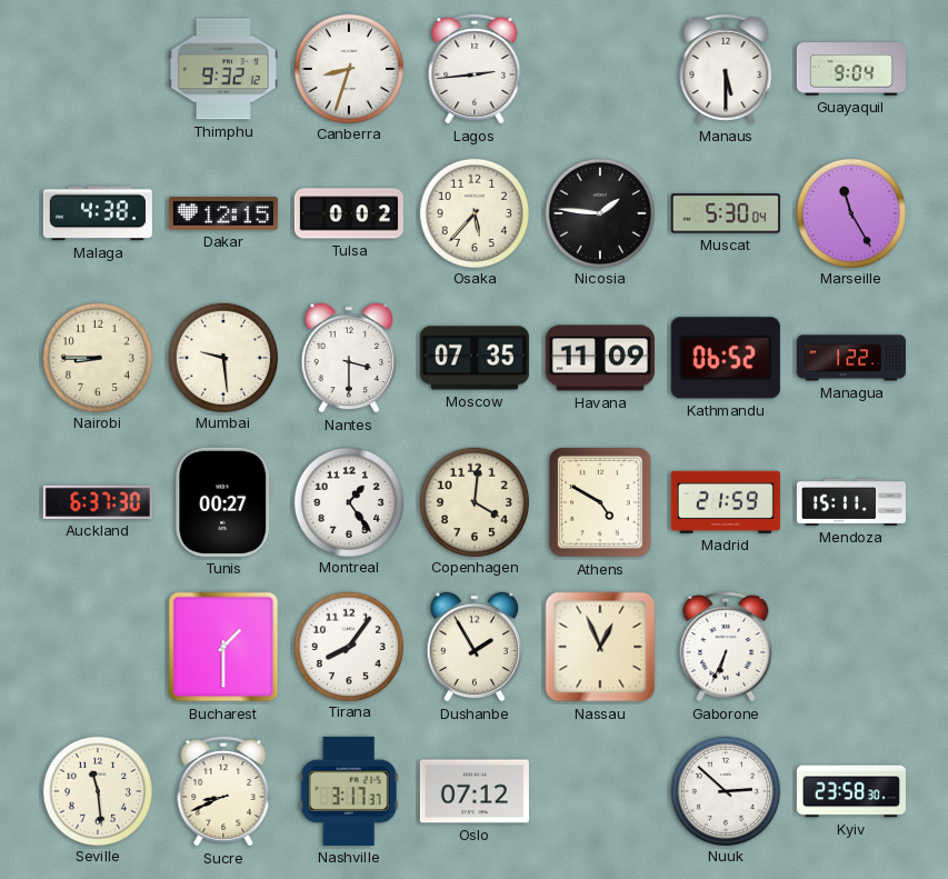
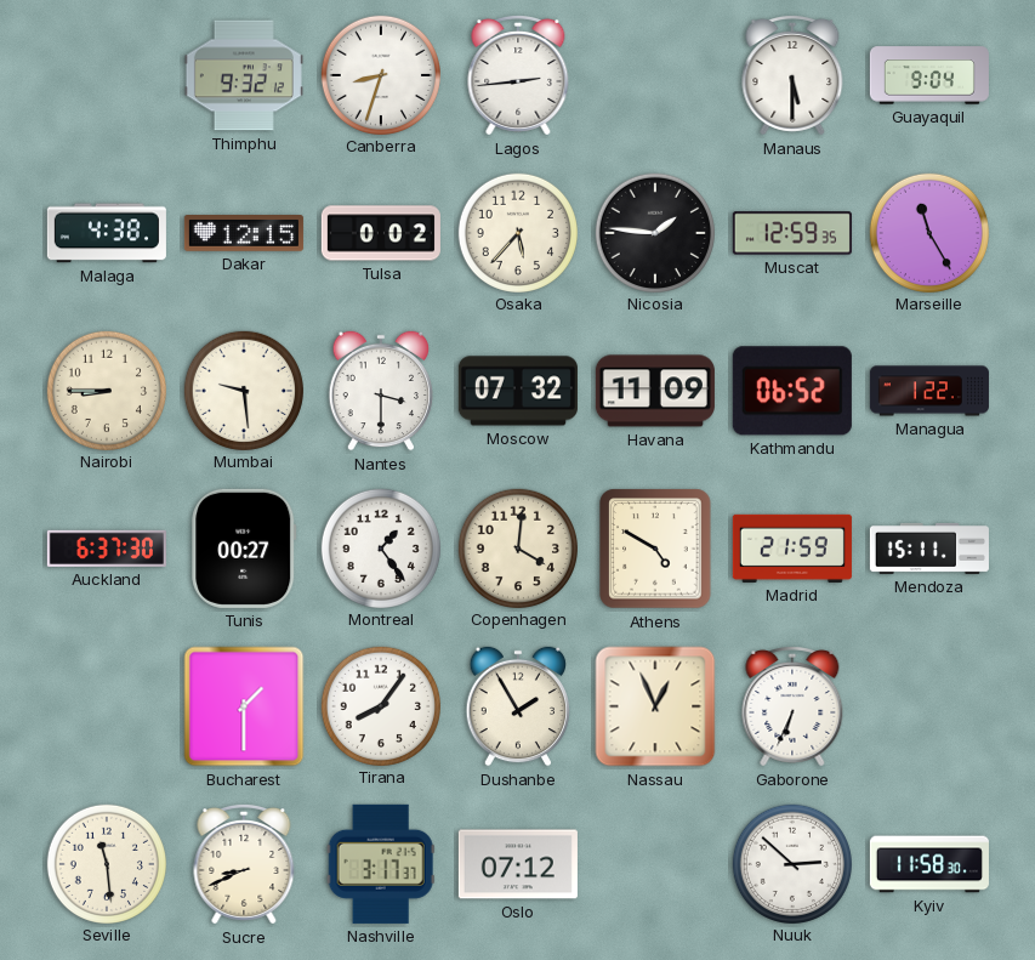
Muscat: 5:30 -> 12:59 (792, 233)
Moscow: 07:35 -> 07:32 (518, 391)
Kyiv: 23:58 -> 11:58 (929, 864)
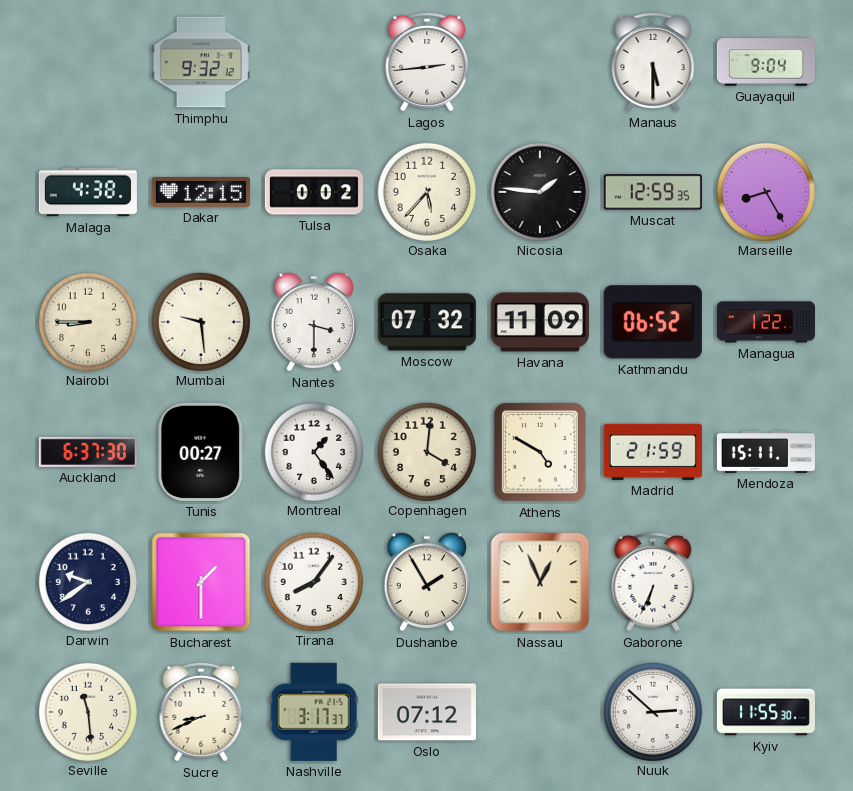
Canberra: 8:33 -> none (380, 74)
Marseille: 11:25 -> 8:25 (765, 191)
Darwin: none -> 9:39 (87, 581)
Kyiv: 11:58 -> 11:55 (766, 712)
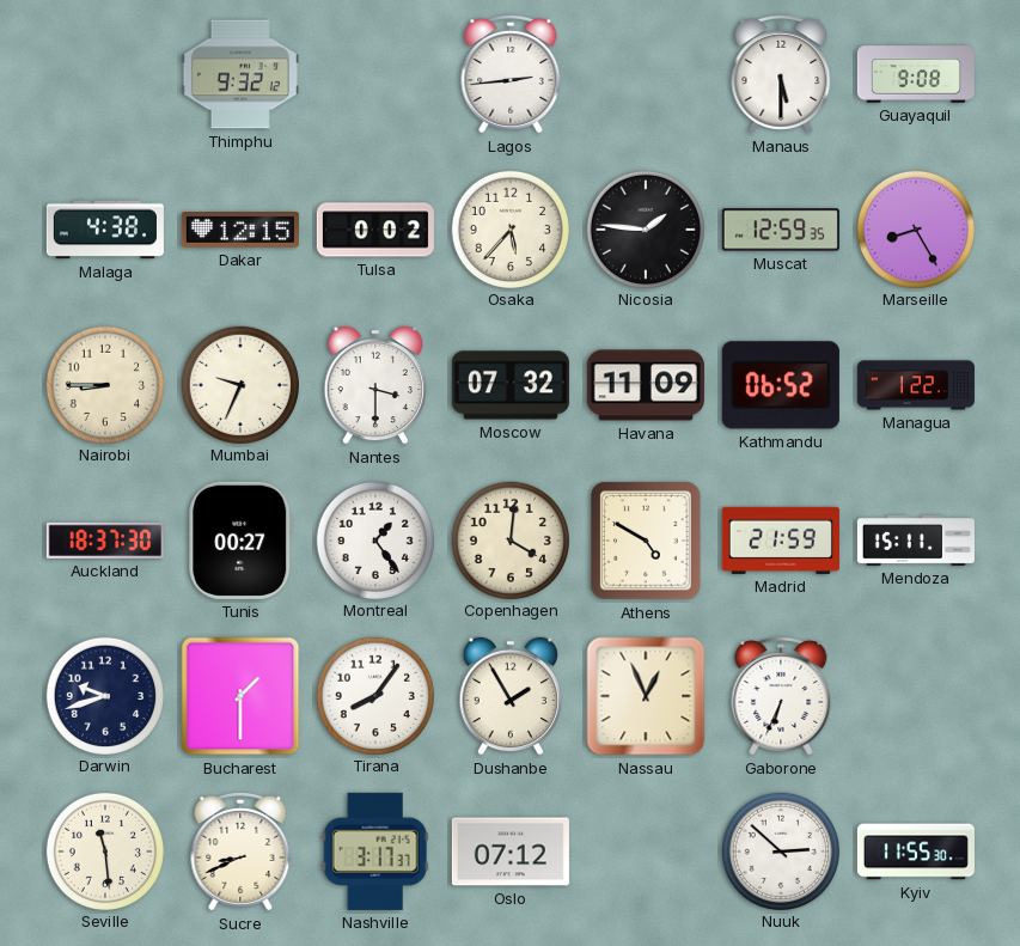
Guayaquil: 9:04 -> 9:08 (916, 74)
Mumbai: 9:29 -> 9:34 (239, 384)
Auckland: 6:37 -> 18:37 (105, 541)
Darwin: 9:39 -> 9:42 (104, 695)
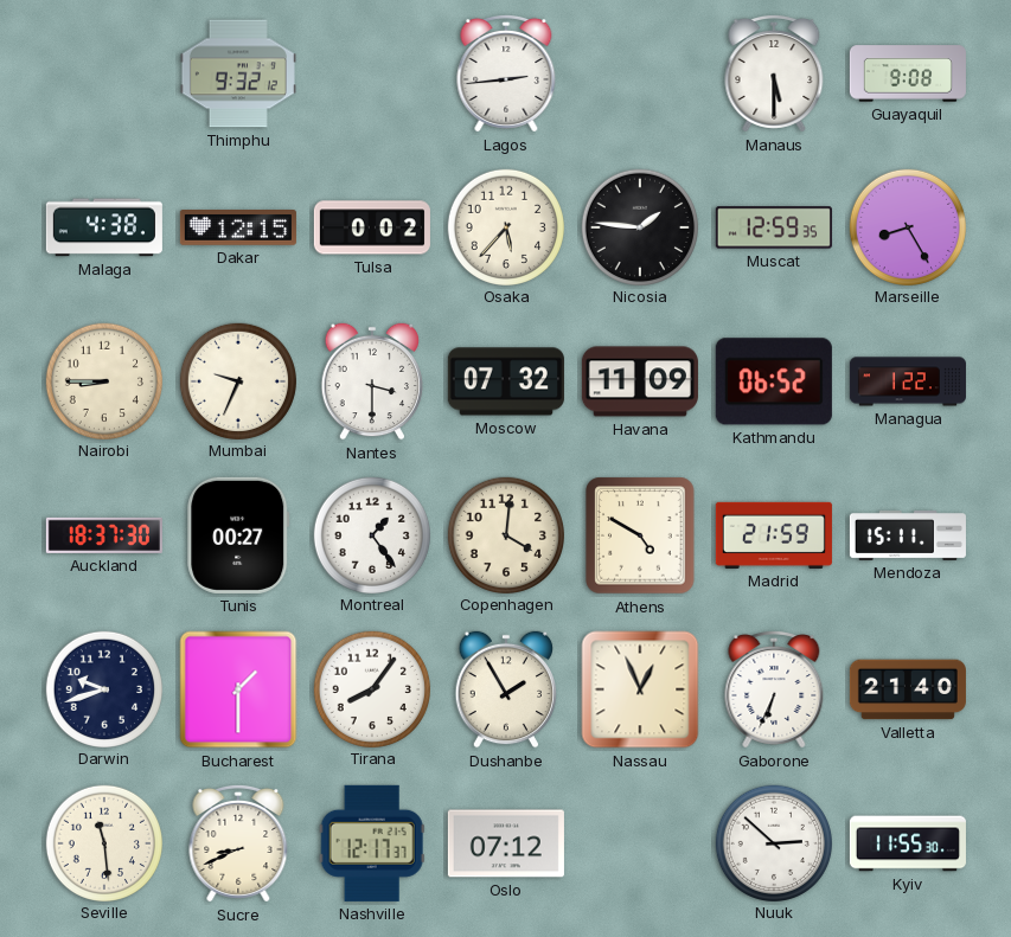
Valletta: none -> 21:40 (908, 689)
Nashville: 3:17 -> 12:17 (372, 843)
